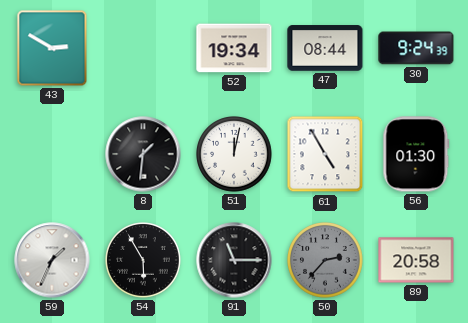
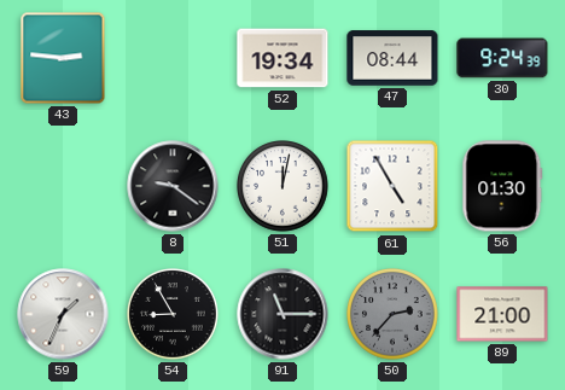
43: 2:50 -> 2:46 (63, 58)
8: 1:31 -> 9:21 (173, 186)
54: 5:55 -> 8:55 (173, 314)
89: 20:58 -> 21:00 (502, 314)
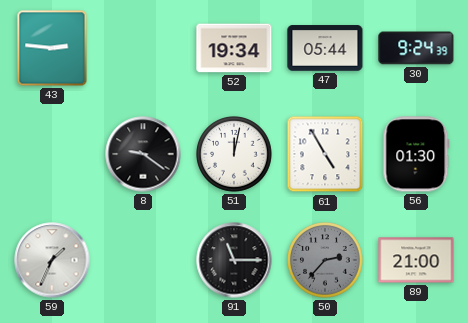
47: 08:44 -> 05:44 (325, 48)
54: 8:55 -> none (173, 314)
